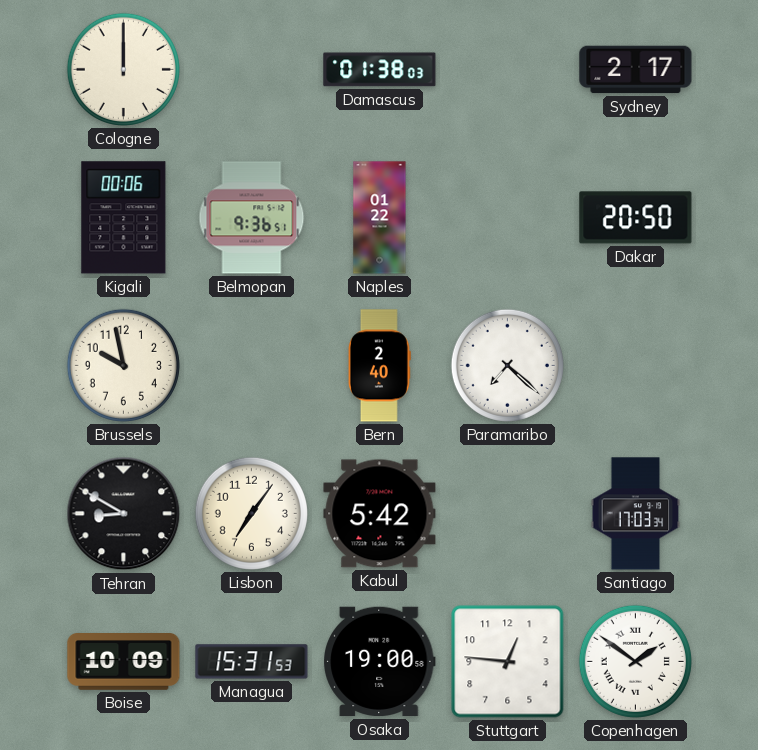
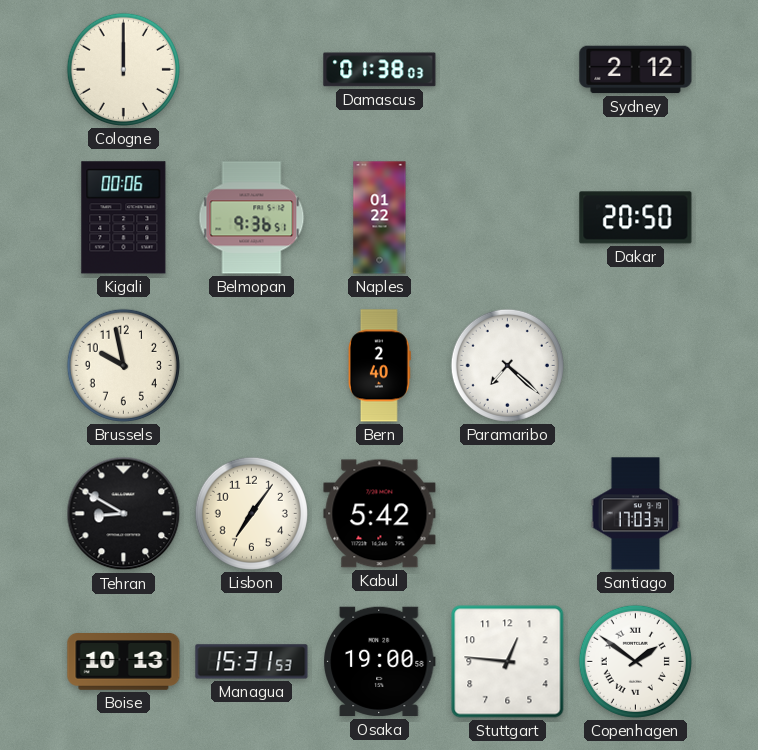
Sydney: 2:17 -> 2:12 (636, 70)
Boise: 10:09 -> 10:13 (124, 662)
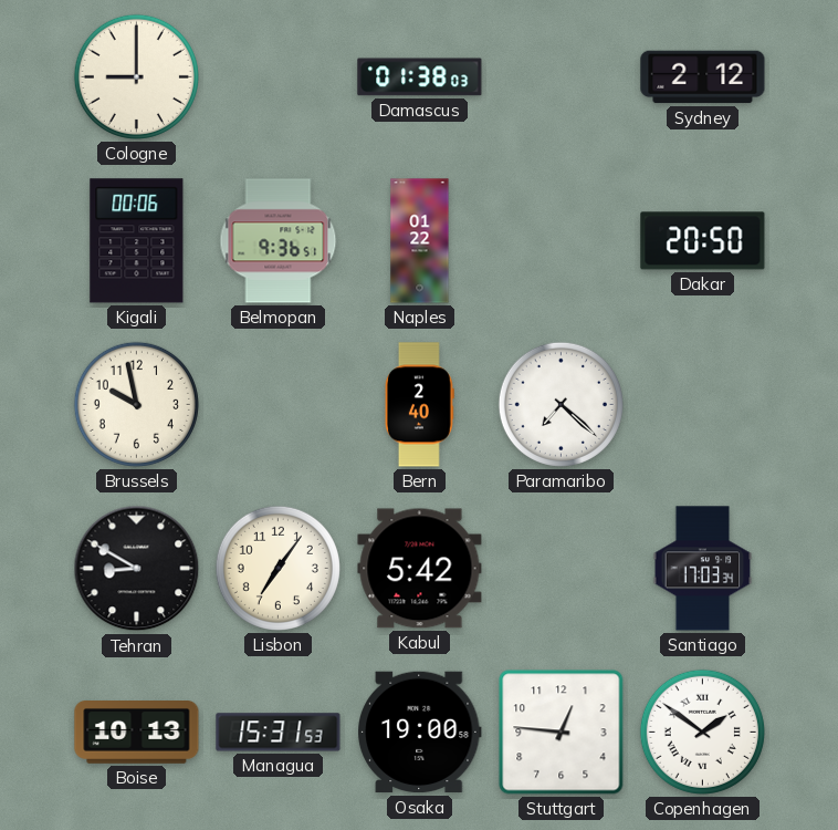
Cologne: 12:00 -> 9:00 (136, 76)
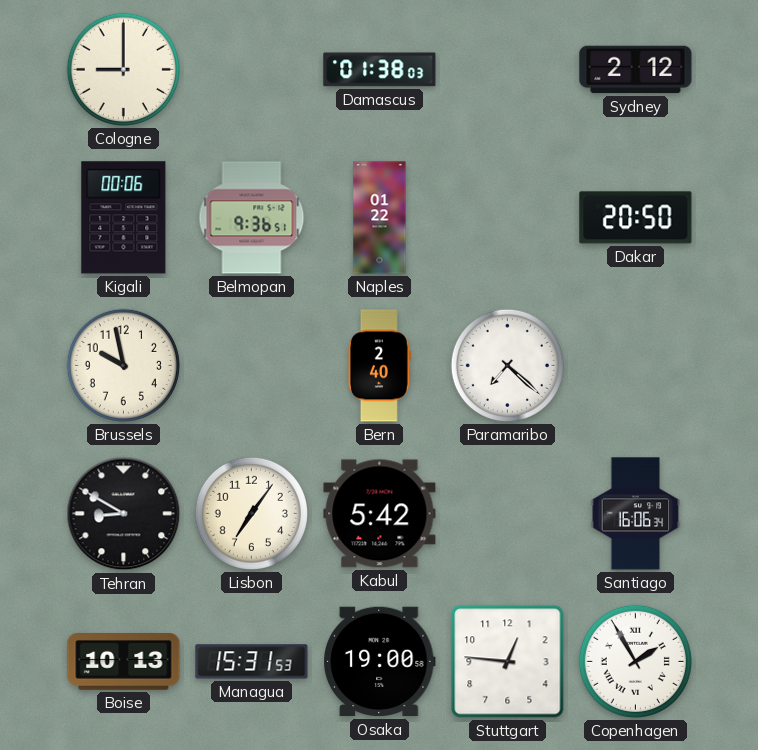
Santiago: 17:03 -> 16:06 (636, 514)
Copenhagen: 1:51 -> 1:55 (635, 661)
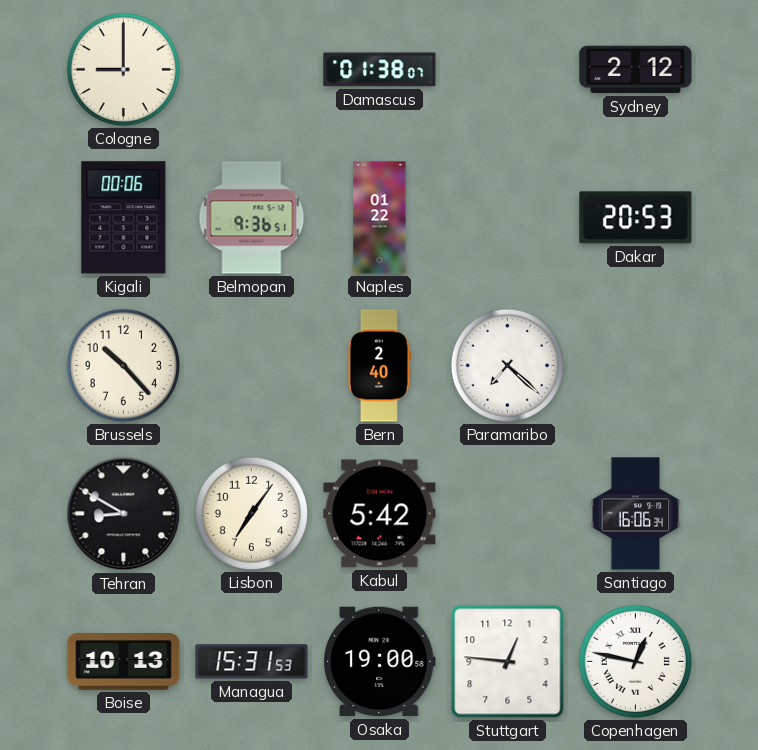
Damascus: 01:38:03 -> 01:38:07 (380, 70)
Dakar: 20:50 -> 20:53 (636, 218)
Brussels: 9:58 -> 10:23 (123, 365)
Copenhagen: 1:55 -> 12:47 (635, 661)
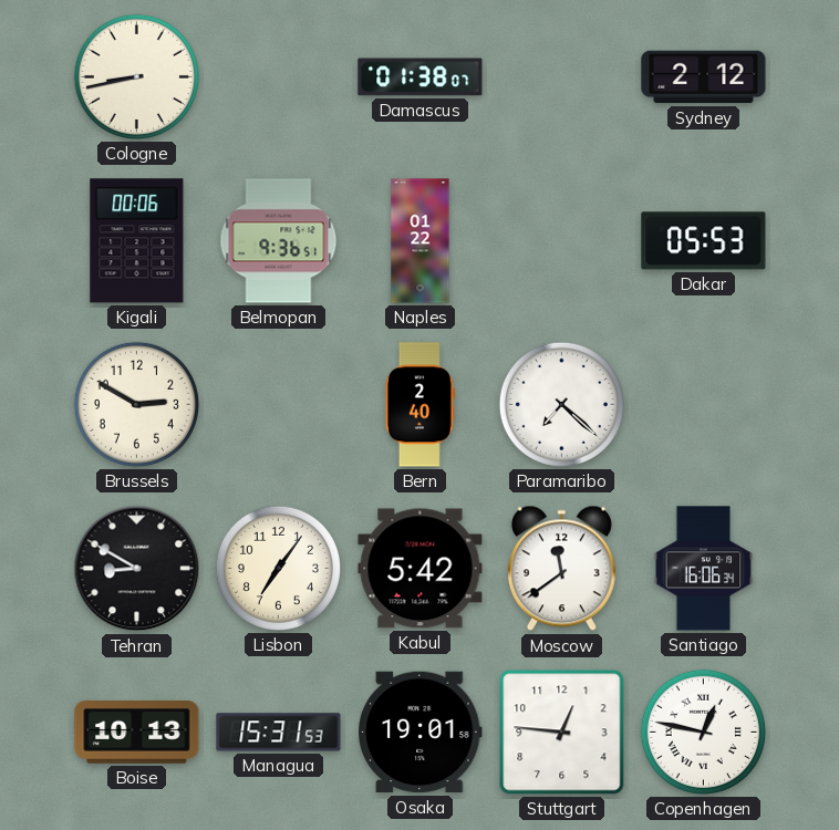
Cologne: 9:00 -> 8:43 (136, 76)
Dakar: 20:53 -> 05:53 (704, 241)
Brussels: 10:23 -> 2:50 (136, 404)
Moscow: none -> 11:39 (561, 569)
Osaka: 19:00 -> 19:01 (421, 733)
